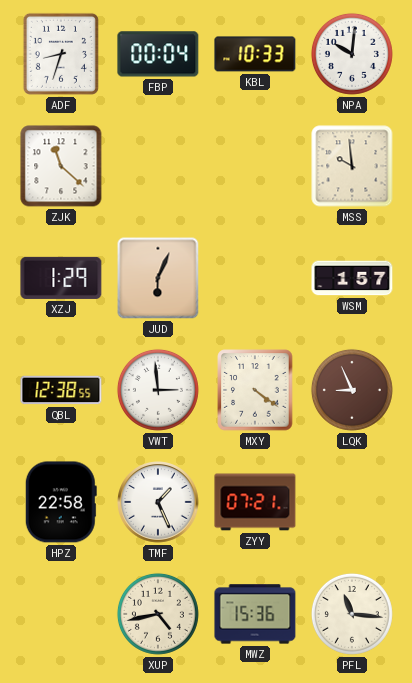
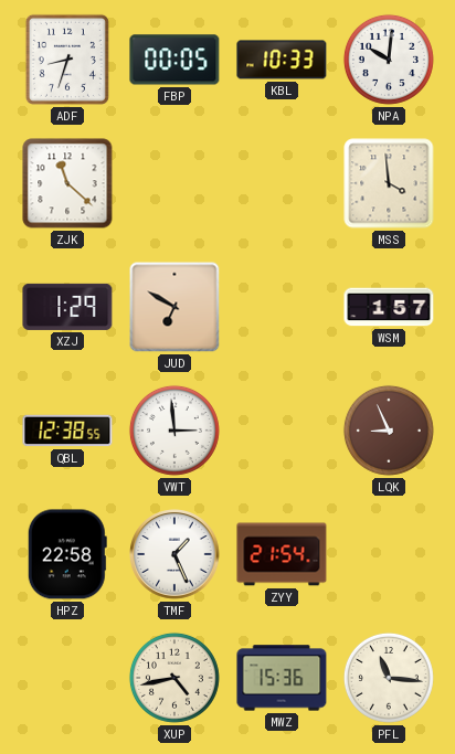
FBP: 00:04 -> 00:05 (174, 60)
MSS: 9:59 -> 3:59 (389, 183)
JUD: 6:04 -> 6:50 (174, 307)
MXY: 4:21 -> none (255, 390)
ZYY: 07:21 -> 21:54 (282, 554)
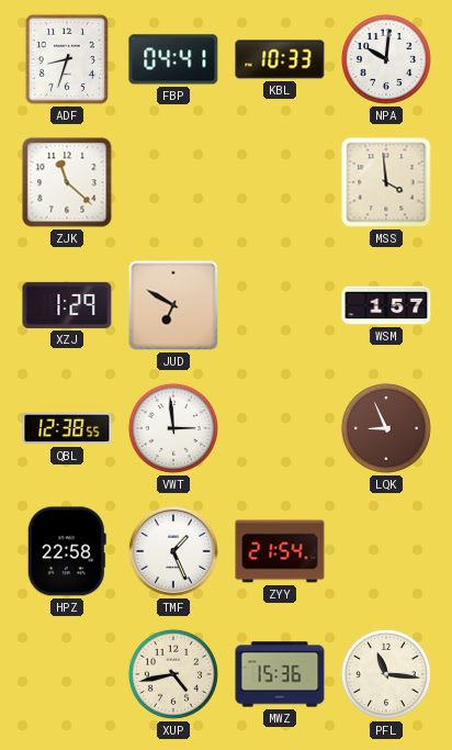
FBP: 00:05 -> 04:41 (173, 59)
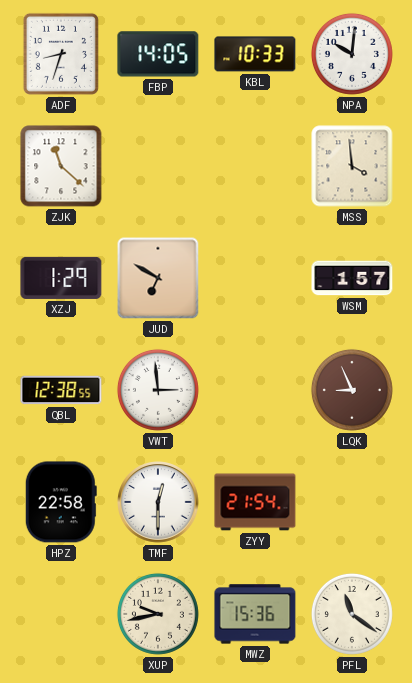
FBP: 04:41 -> 14:05 (158, 54)
TMF: 1:26 -> 12:30 (158, 502)
XUP: 4:43 -> 9:43 (158, 614)
PFL: 11:16 -> 11:21 (352, 614)
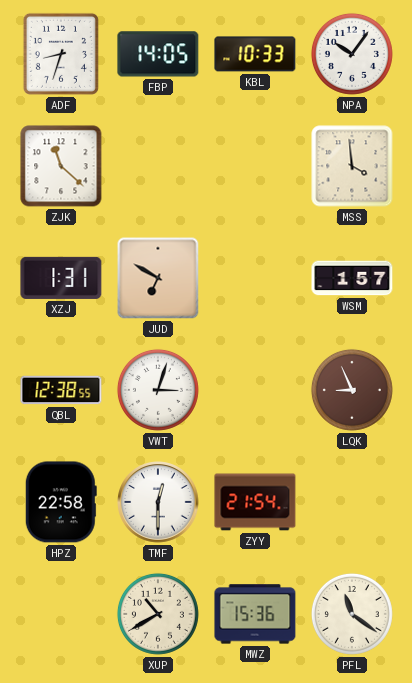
NPA: 10:01 -> 10:06 (352, 54)
XZJ: 1:29 -> 1:31 (61, 278)
VWT: 2:59 -> 3:03 (158, 390)
XUP: 9:43 -> 10:40 (158, 614)
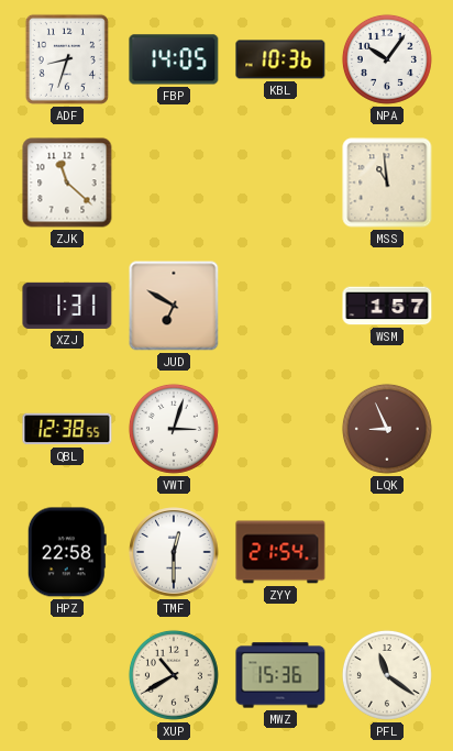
KBL: 10:33 -> 10:36 (280, 59)
MSS: 3:59 -> 10:59 (387, 183)
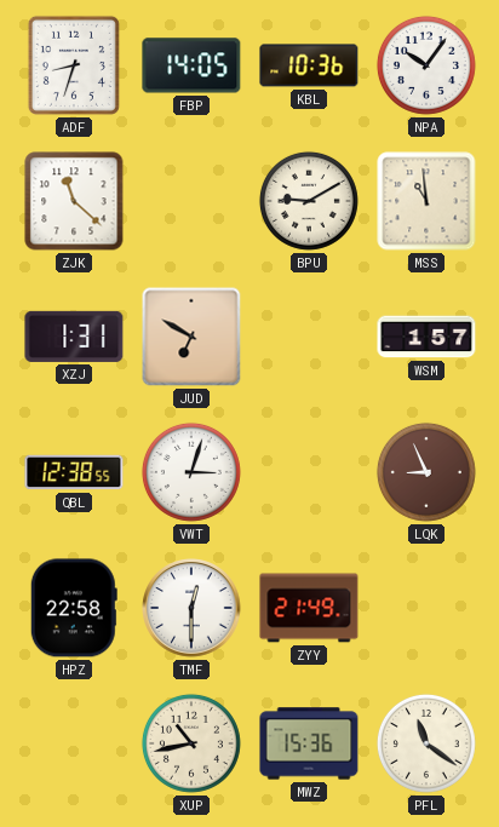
BPU: none -> 9:10 (309, 201)
ZYY: 21:54 -> 21:49 (309, 608)
XUP: 10:40 -> 10:43 (191, 743)
